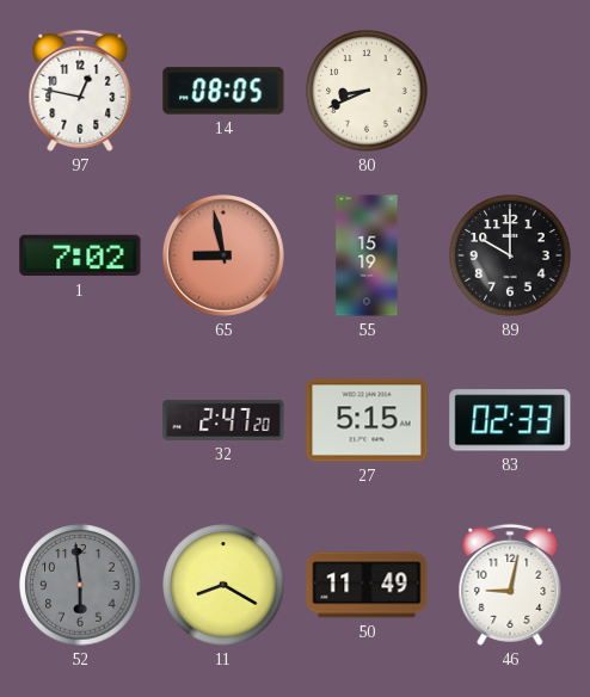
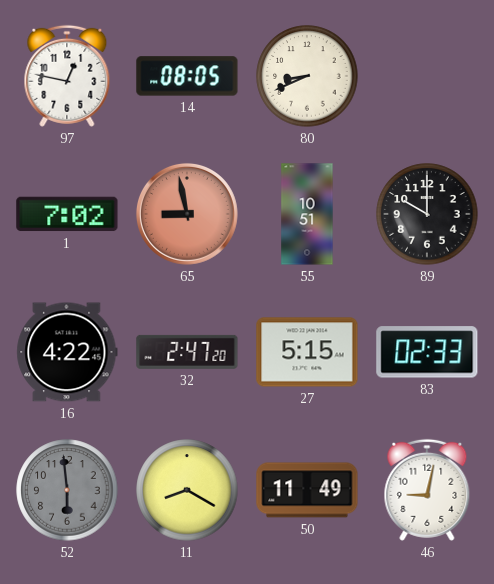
55: 15:19 -> 10:51 (307, 214)
16: none -> 4:22 (67, 352)
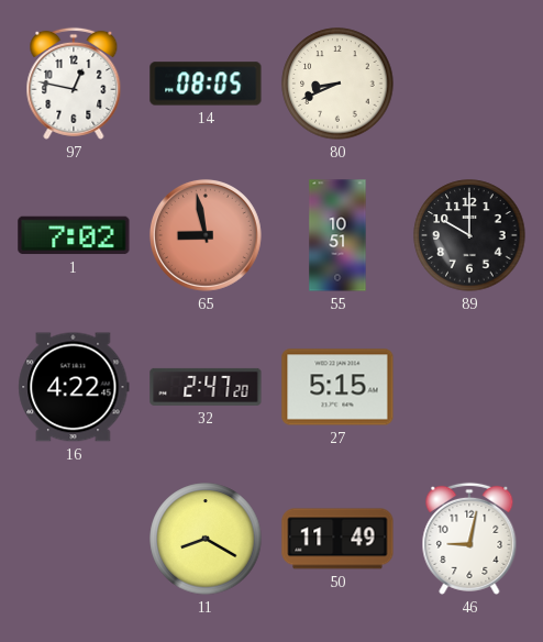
83: 02:33 -> none (427, 352)
52: 5:59 -> none (67, 490)
